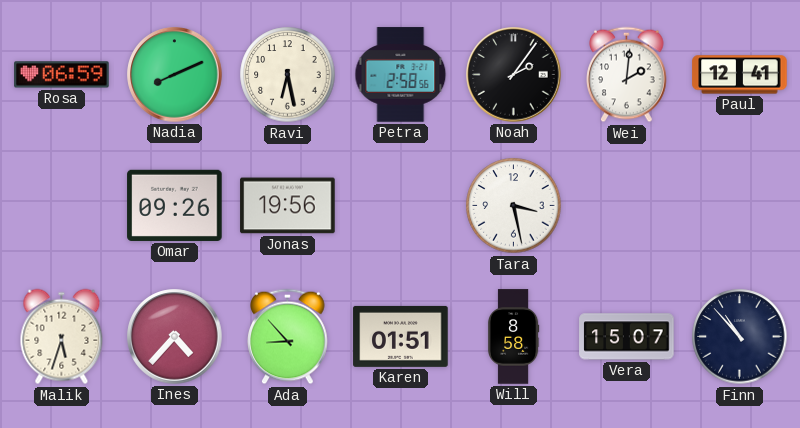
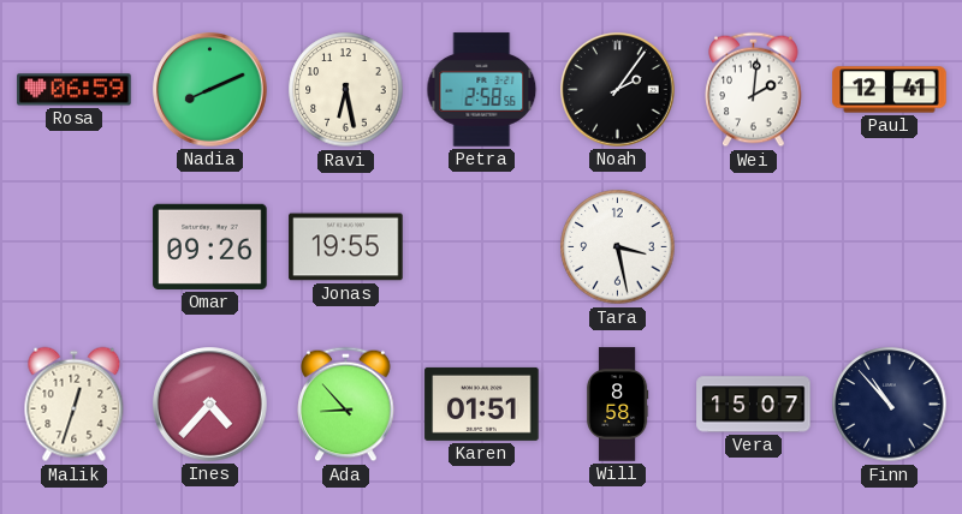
Jonas: 19:56 -> 19:55 (346, 247)
Malik: 5:33 -> 12:33 (75, 405)
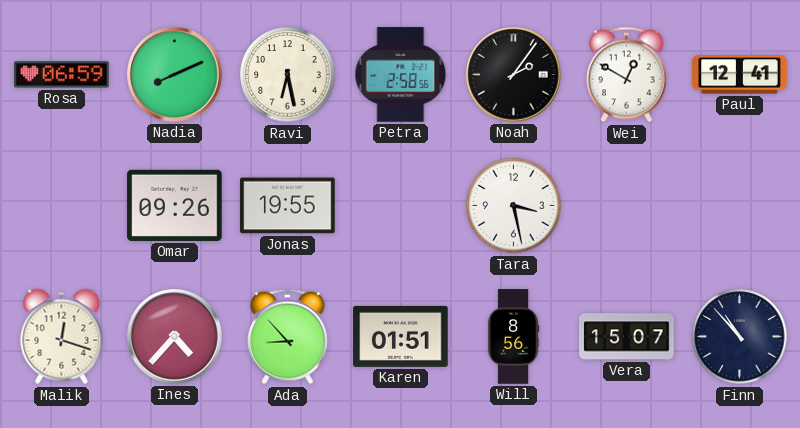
Wei: 2:01 -> 12:50 (627, 75)
Malik: 12:33 -> 12:18 (62, 337)
Will: 8:58 -> 8:56 (513, 337)
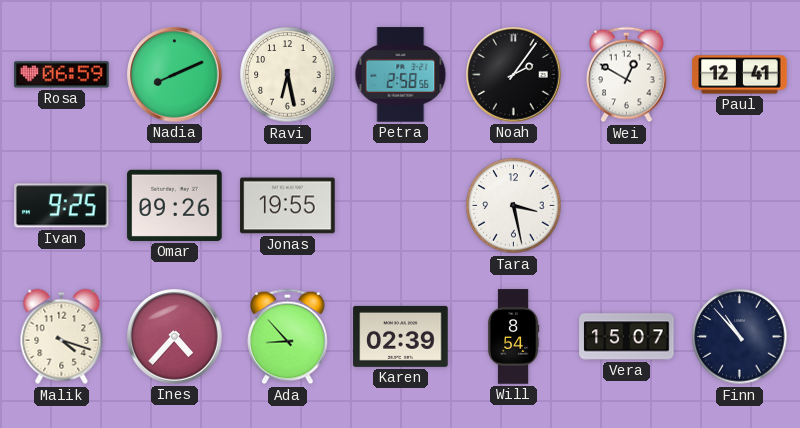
Ivan: none -> 9:25 (62, 206)
Malik: 12:18 -> 4:18 (62, 337)
Karen: 01:51 -> 02:39 (401, 336)
Will: 8:56 -> 8:54 (513, 337)
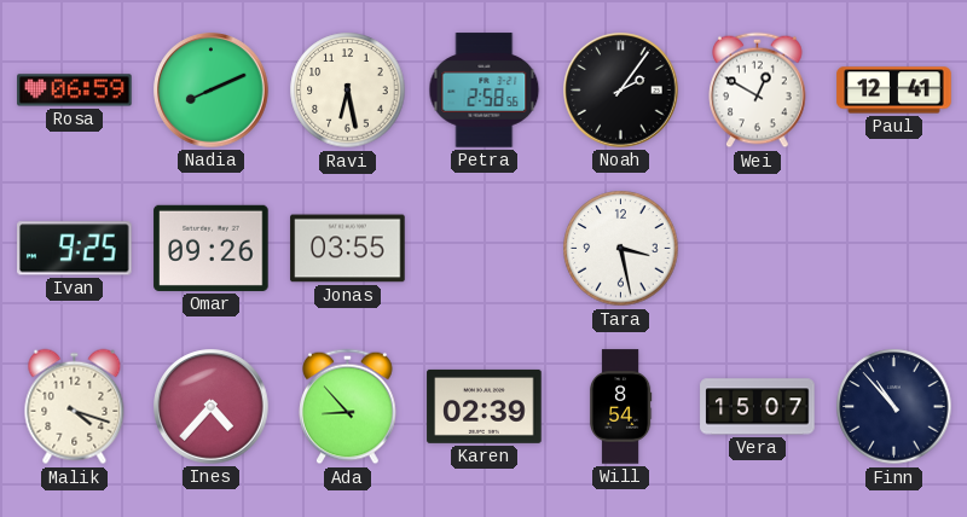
Jonas: 19:55 -> 03:55 (348, 249)
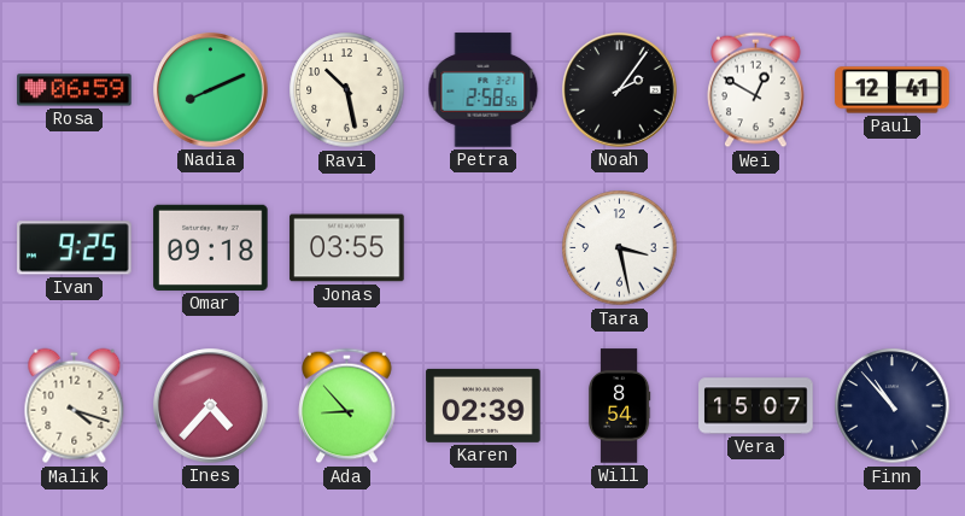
Ravi: 6:28 -> 10:28 (347, 90)
Omar: 09:26 -> 09:18 (211, 247)
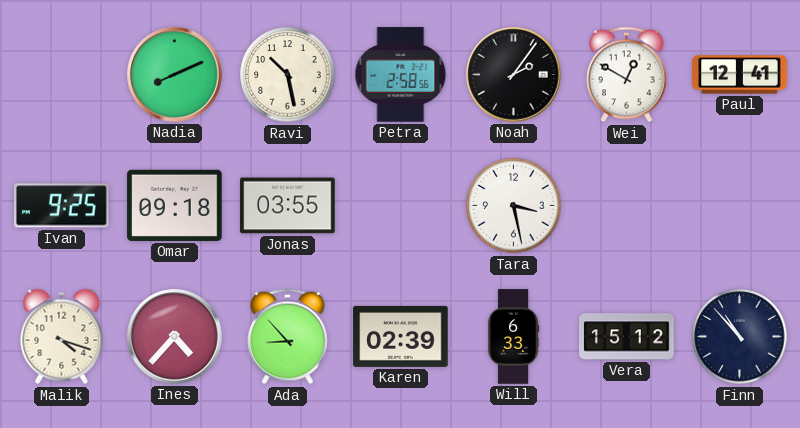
Rosa: 06:59 -> none (75, 90)
Will: 8:54 -> 6:33 (513, 337)
Vera: 15:07 -> 15:12 (627, 337)
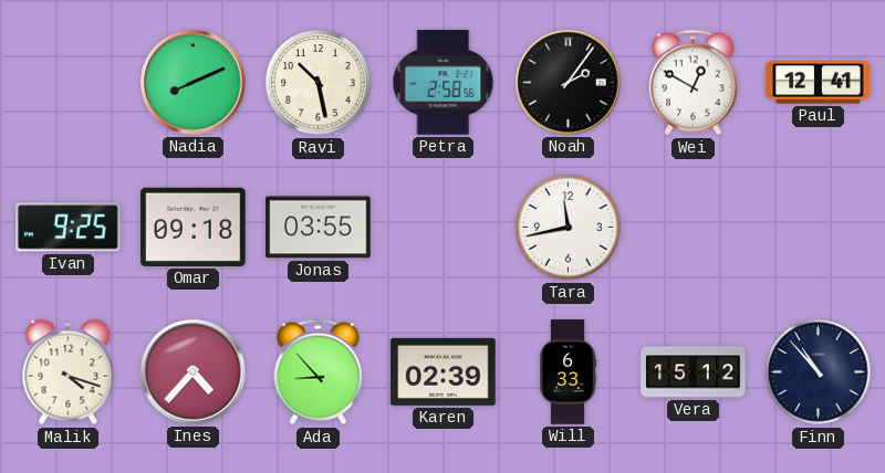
Tara: 3:28 -> 11:43 (569, 228)
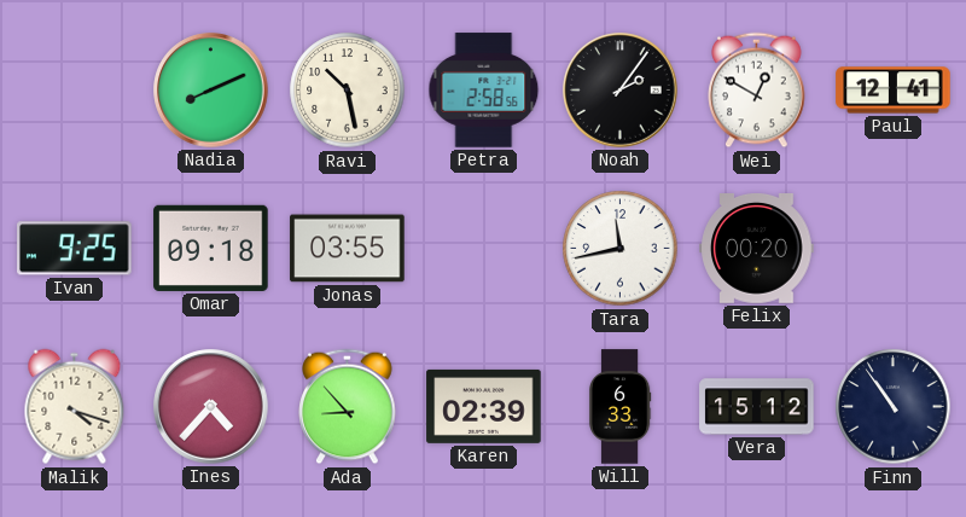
Felix: none -> 00:20 (757, 249)
Finn: 10:53 -> 10:54 (894, 407)
